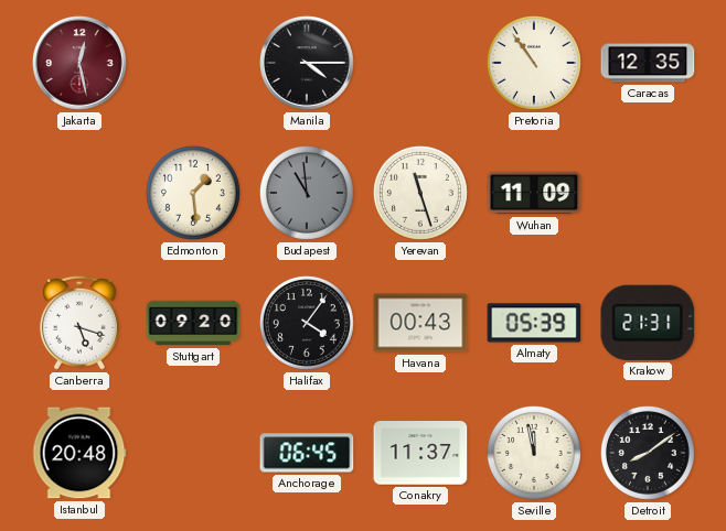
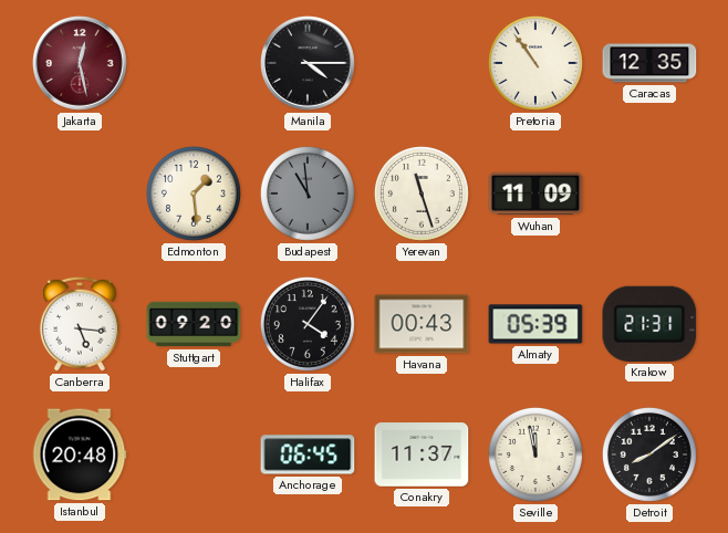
Canberra: 5:18 -> 5:16 (80, 324)
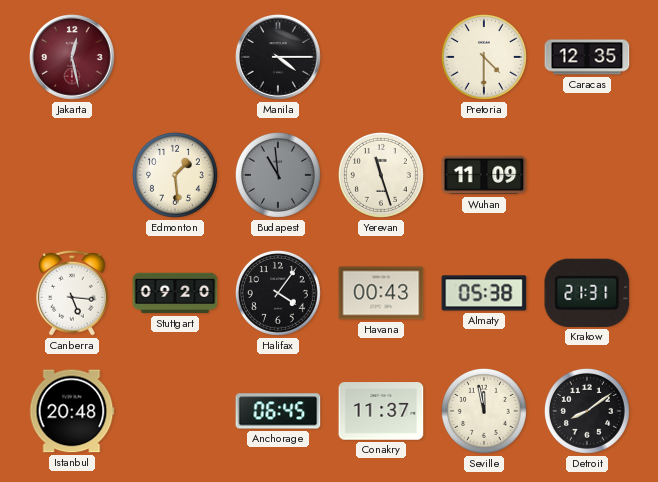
Pretoria: 10:54 -> 4:30 (484, 57)
Almaty: 05:39 -> 05:38 (484, 293)
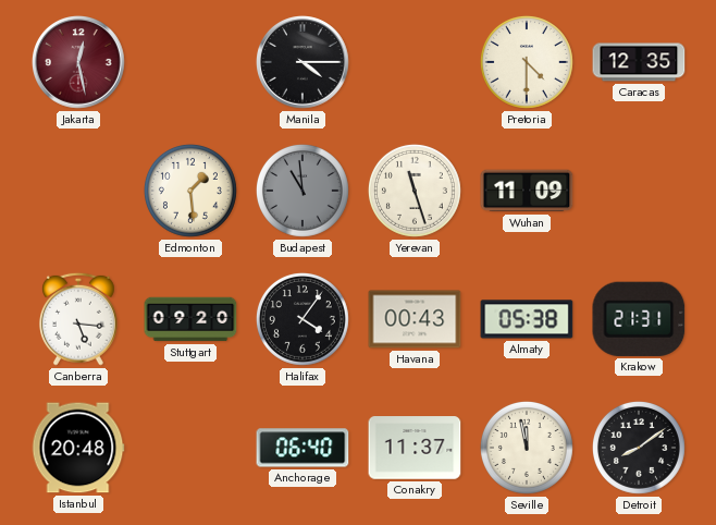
Anchorage: 06:45 -> 06:40 (303, 448)
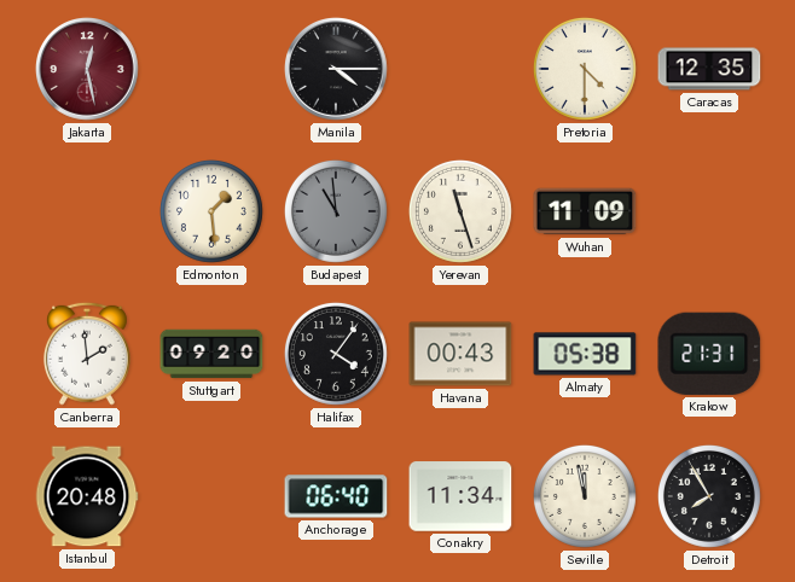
Canberra: 5:16 -> 1:59 (87, 354)
Conakry: 11:37 -> 11:34 (460, 496)
Detroit: 8:09 -> 7:55 (709, 496)
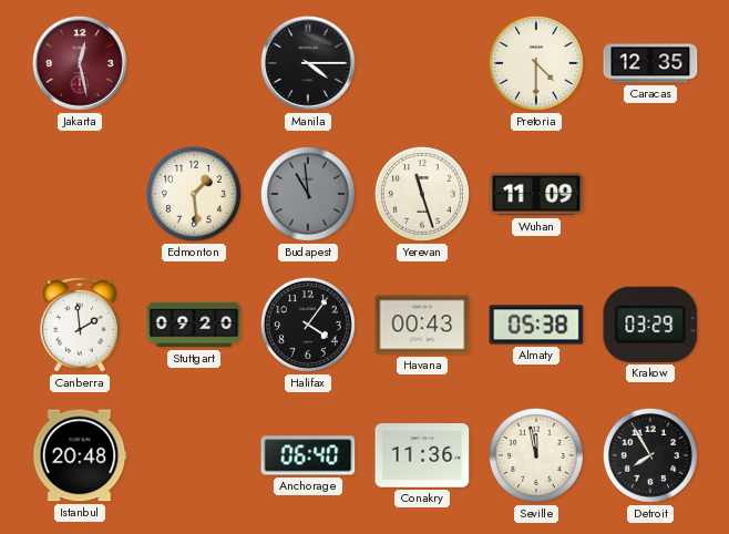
Krakow: 21:31 -> 03:29 (650, 325)
Conakry: 11:34 -> 11:36 (422, 455)
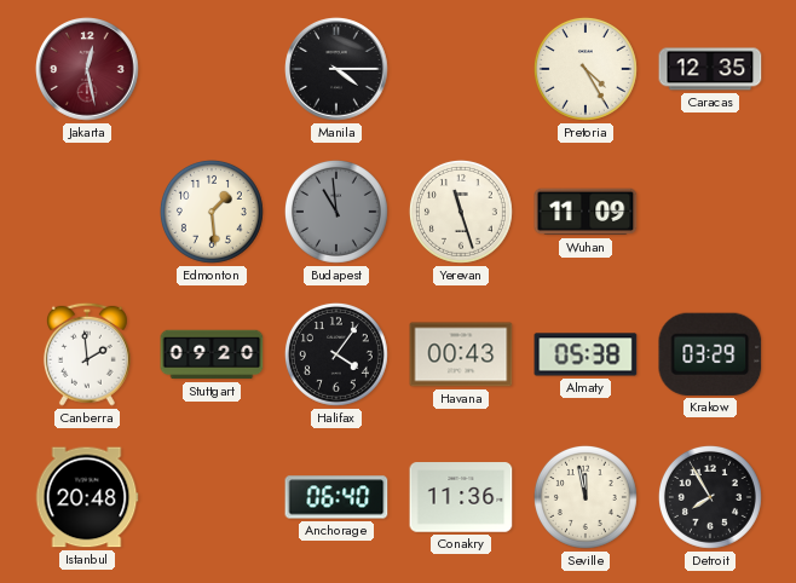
Pretoria: 4:30 -> 4:25 (586, 69)
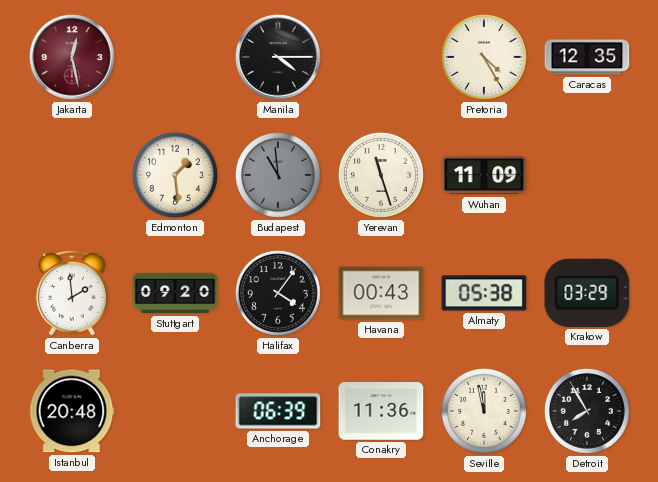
Anchorage: 06:40 -> 06:39 (278, 411)
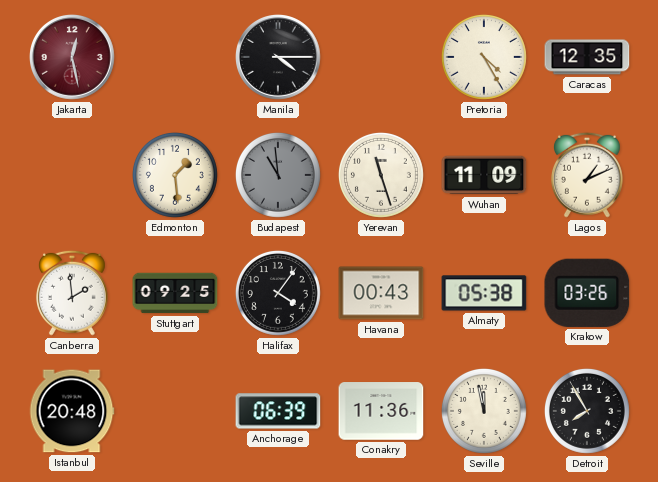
Lagos: none -> 1:11 (587, 175)
Stuttgart: 09:20 -> 09:25 (175, 293)
Krakow: 03:29 -> 03:26 (587, 293)
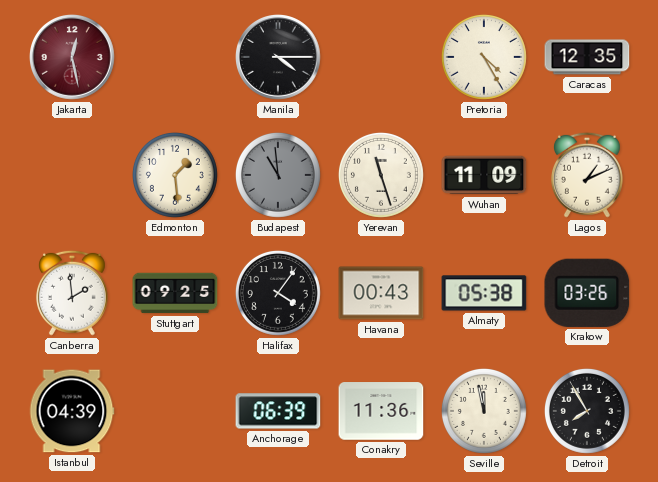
Istanbul: 20:48 -> 04:39 (72, 411)
